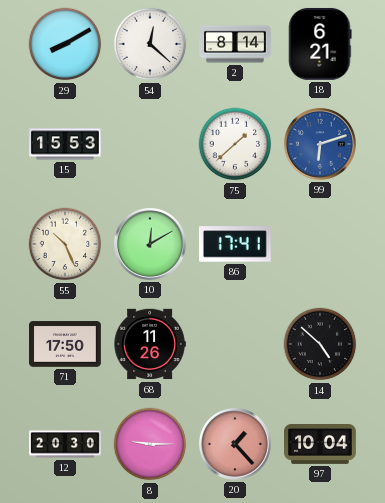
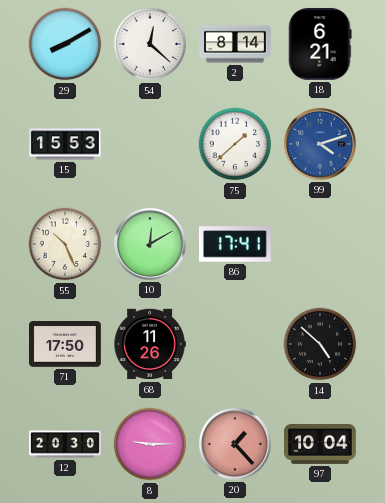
99: 6:12 -> 4:12 (320, 144)
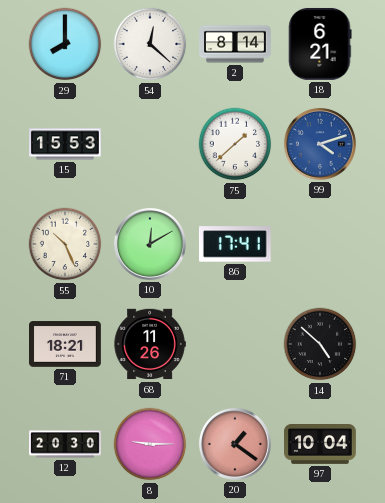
29: 8:10 -> 8:00 (65, 44)
71: 17:50 -> 18:21 (66, 344)
20: 1:23 -> 1:21 (235, 444)
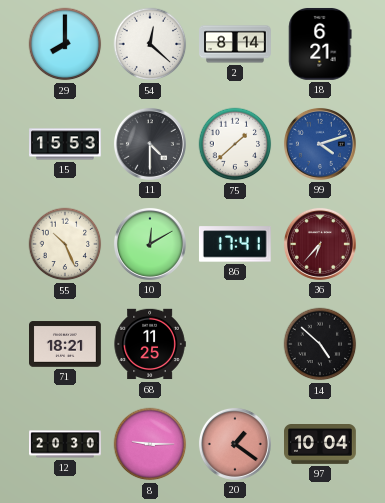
11: none -> 4:30 (150, 144)
36: none -> 6:37 (320, 244)
68: 11:26 -> 11:25 (150, 344)
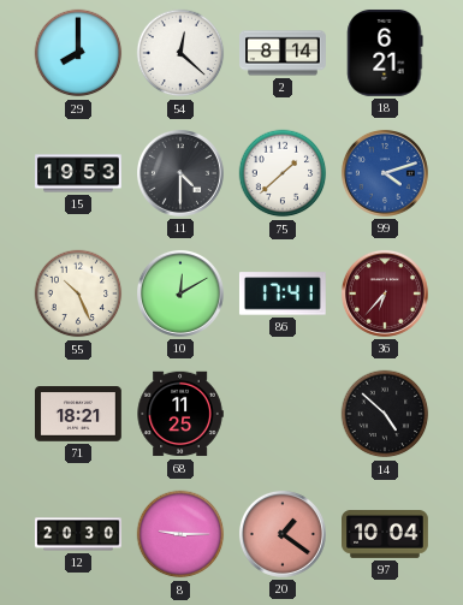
15: 15:53 -> 19:53 (79, 173)
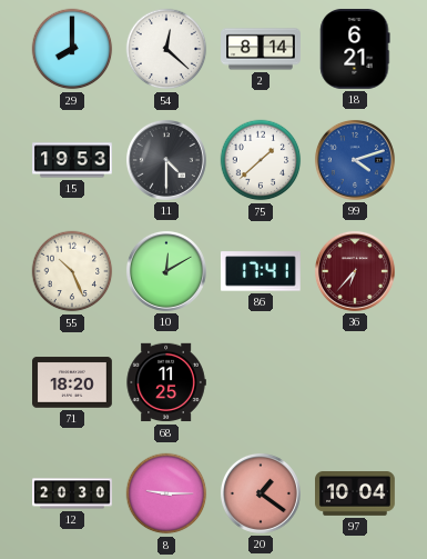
71: 18:21 -> 18:20 (73, 382)
14: 4:52 -> none (385, 414)
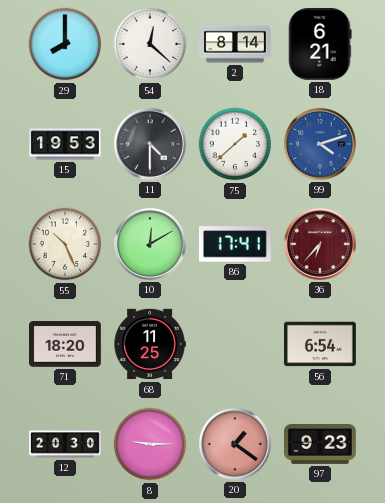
56: none -> 6:54 (321, 344)
97: 10:04 -> 9:23 (321, 445)
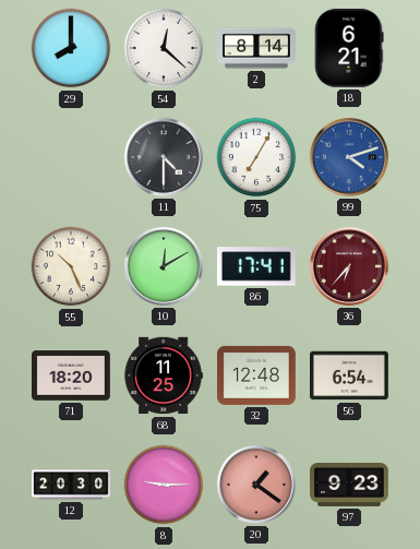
15: 19:53 -> none (66, 144)
75: 1:38 -> 7:05 (256, 157)
32: none -> 12:48 (257, 375)
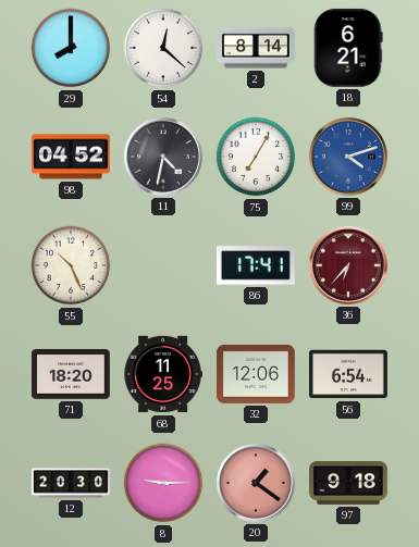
98: none -> 04:52 (72, 157)
11: 4:30 -> 4:32 (163, 157)
10: 12:10 -> none (164, 266)
32: 12:48 -> 12:06 (257, 374)
97: 9:23 -> 9:18 (349, 484)
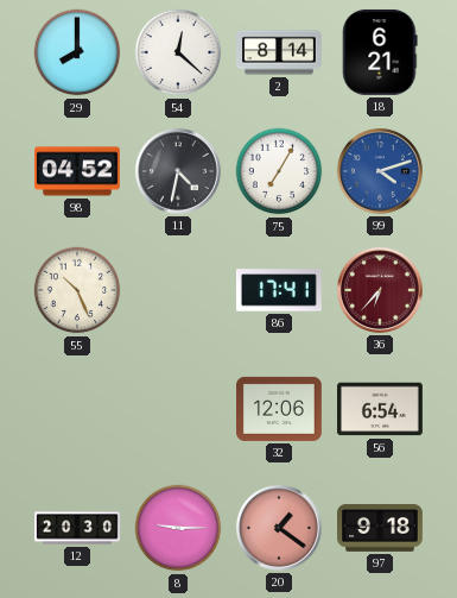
71: 18:20 -> none (72, 374)
68: 11:25 -> none (163, 374)
